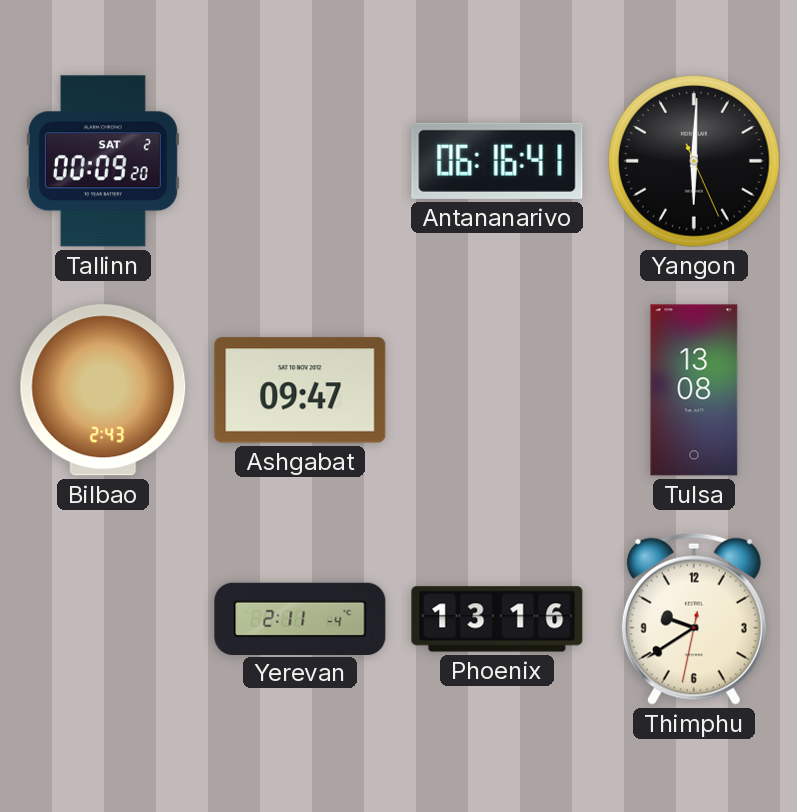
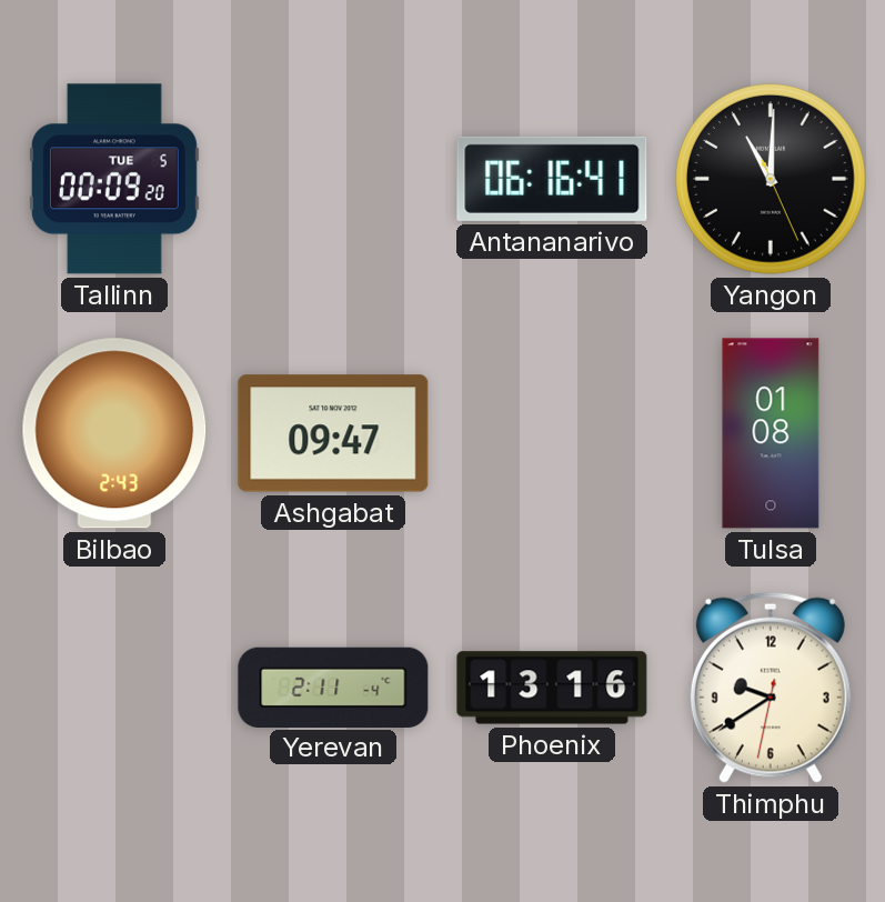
Tallinn date: SAT 2 -> TUE 5 (114, 179)
Yangon: 6:00 -> 11:00 (772, 180)
Tulsa: 13:08 -> 01:08 (771, 433)
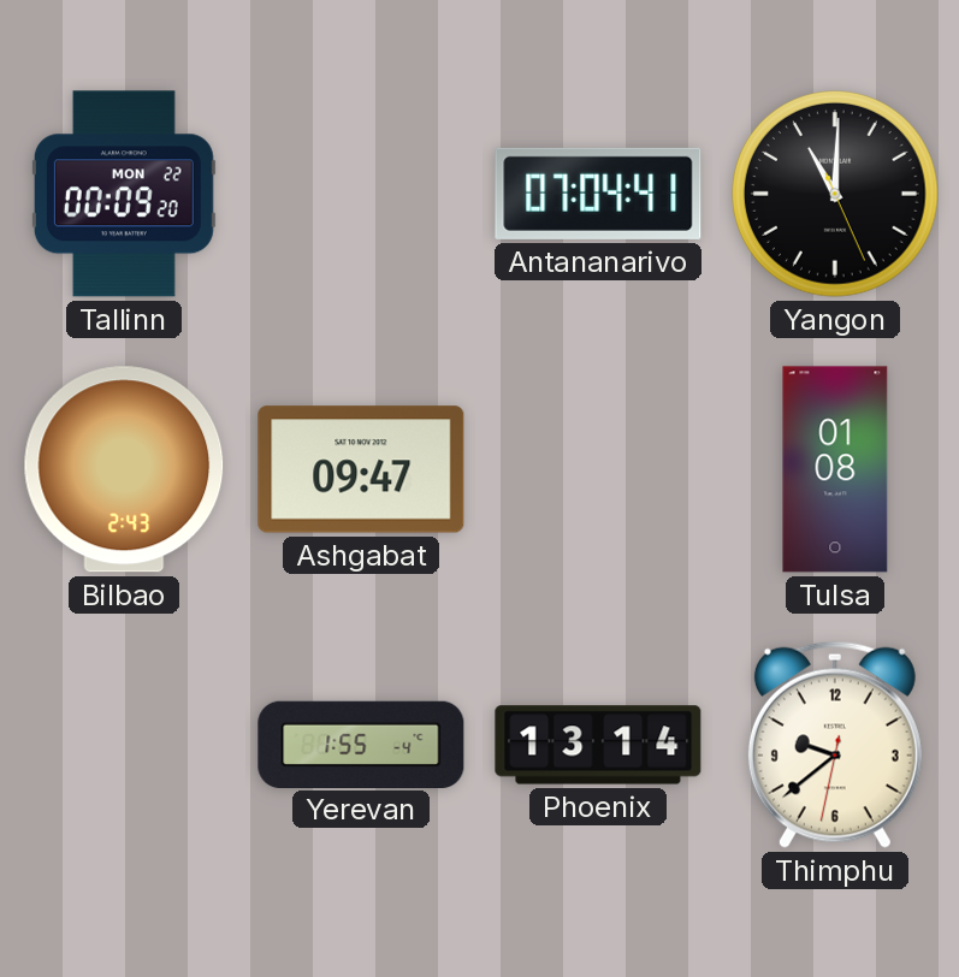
Tallinn date: TUE 5 -> MON 22 (124, 194)
Antananarivo: 06:16 -> 07:04 (598, 194)
Yerevan: 2:11 -> 1:55 (361, 744)
Phoenix: 13:16 -> 13:14 (598, 745)
Thimphu: 9:39 -> 9:38 (835, 745)
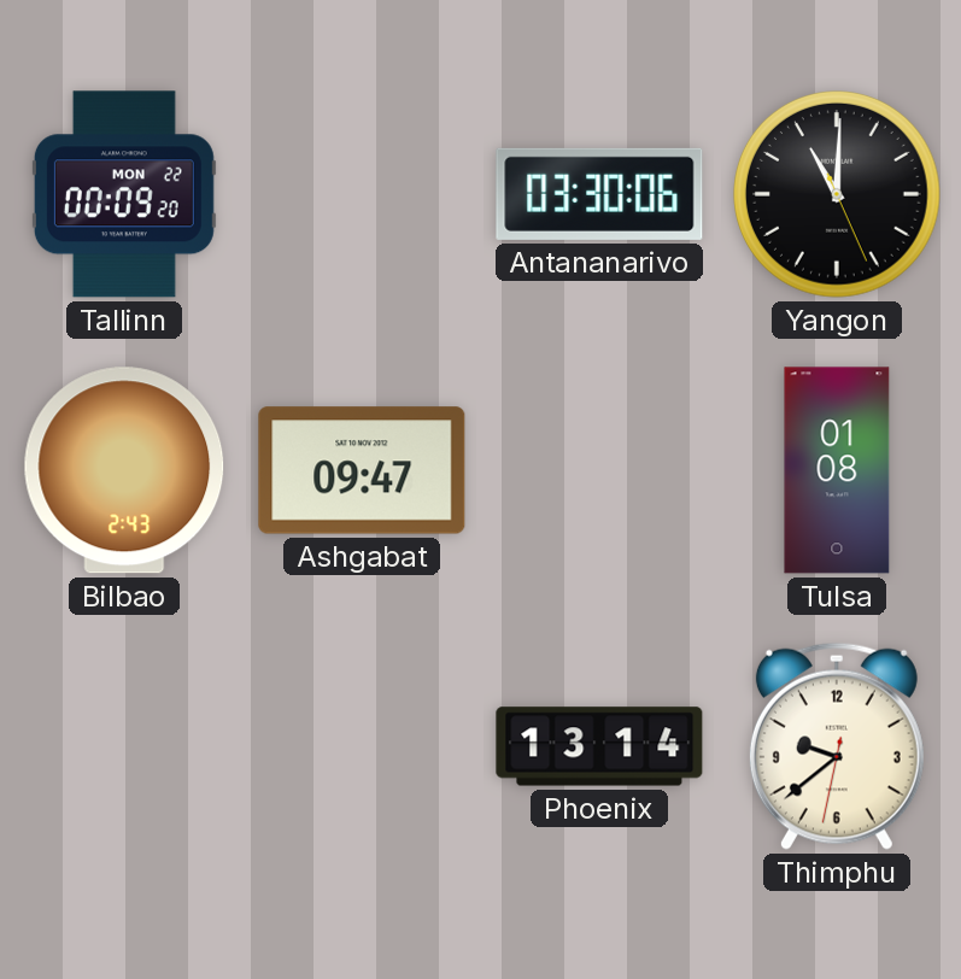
Antananarivo: 07:04 -> 03:30 (599, 194)
Yerevan: 1:55 -> none (361, 744)
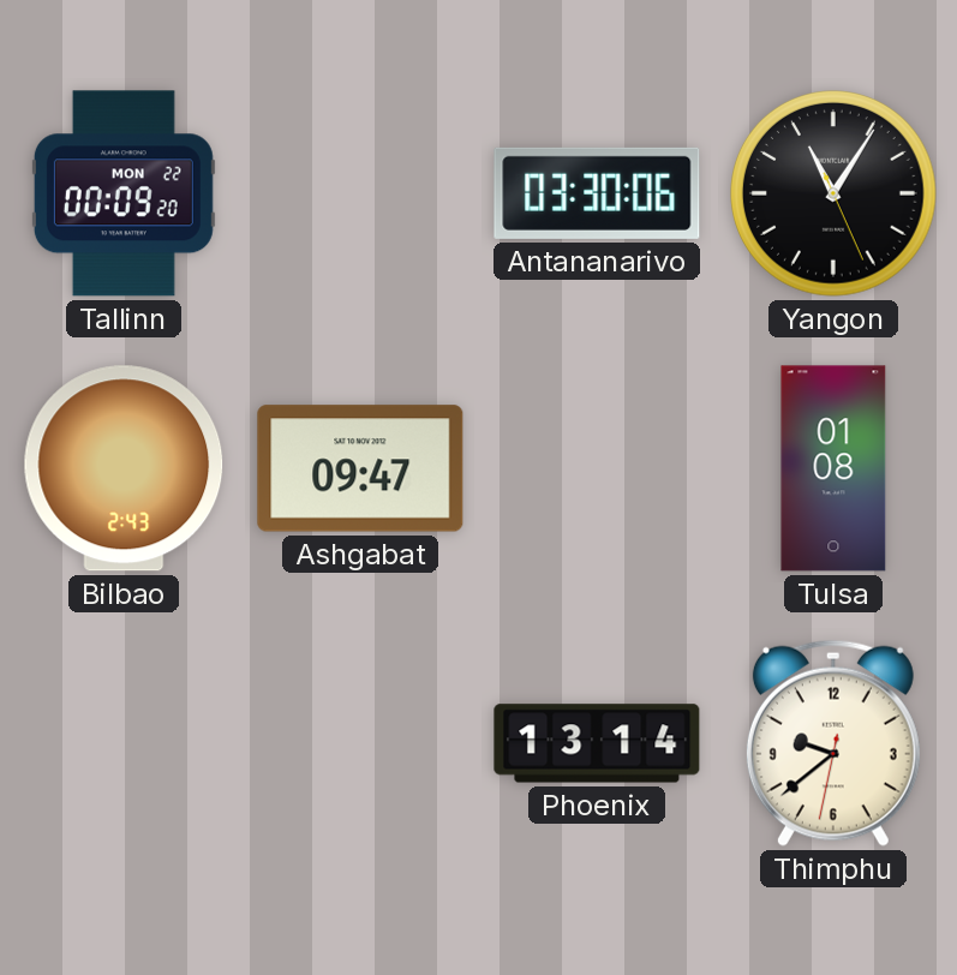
Yangon: 11:00 -> 11:05 (835, 195)
